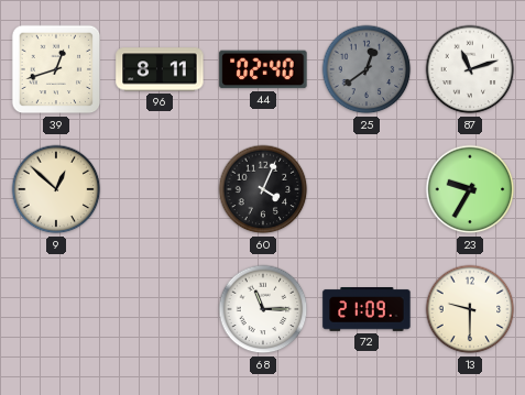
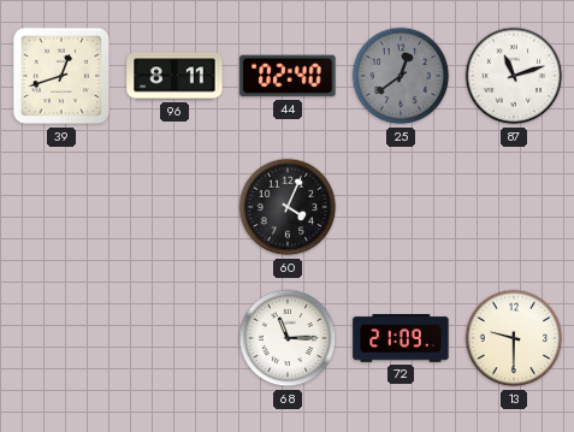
9: 12:52 -> none (56, 189)
23: 9:35 -> none (470, 189)
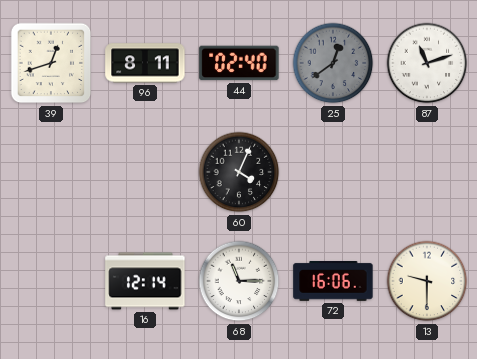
16: none -> 12:14 (145, 281)
72: 21:09 -> 16:06 (333, 282)
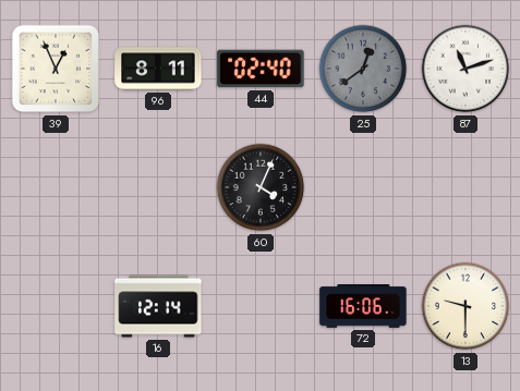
39: 12:42 -> 12:56 (56, 69)
68: 11:15 -> none (239, 281)
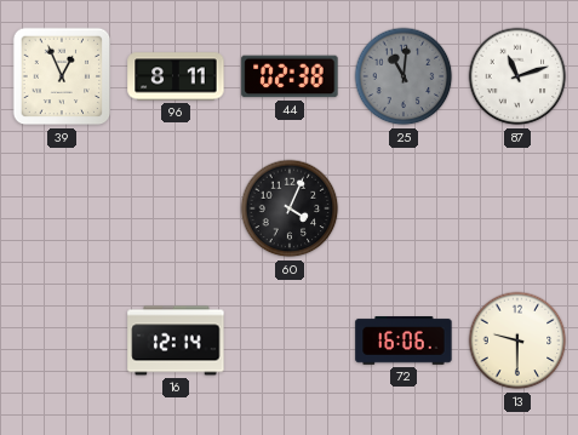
44: 02:40 -> 02:38 (290, 76)
25: 12:39 -> 11:01 (404, 76)
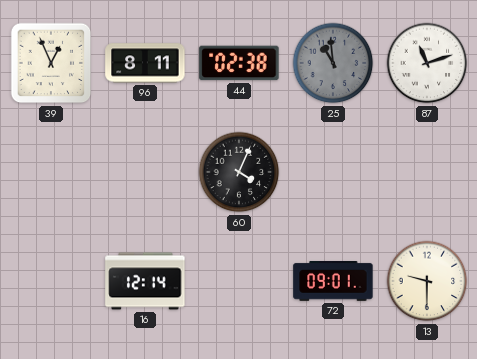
25: 11:01 -> 10:59 (333, 63)
72: 16:06 -> 09:01 (333, 282)
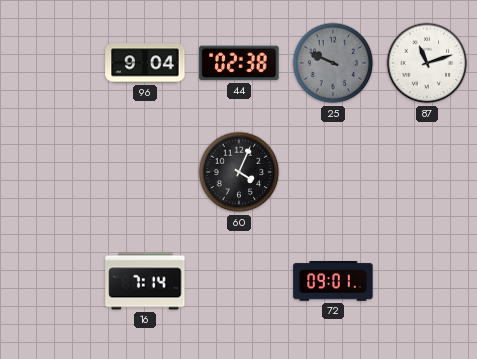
39: 12:56 -> none (51, 63)
96: 8:11 -> 9:04 (145, 63)
25: 10:59 -> 9:49 (333, 63)
16: 12:14 -> 7:14 (145, 281)
13: 9:30 -> none (427, 281)
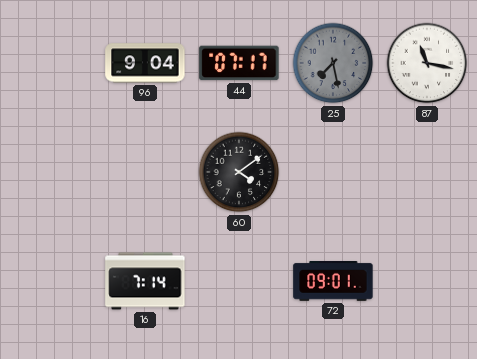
44: 02:38 -> 07:17 (239, 63)
25: 9:49 -> 7:28 (333, 63)
87: 11:12 -> 11:17 (427, 63)
60: 4:04 -> 4:09 (239, 172)
